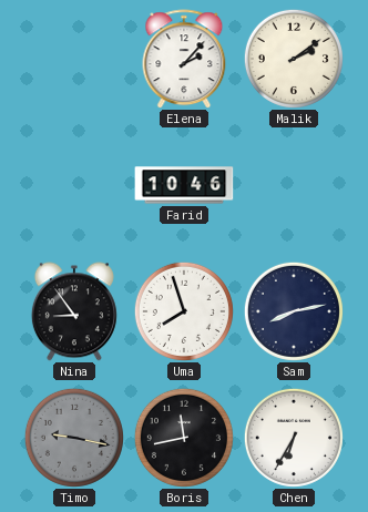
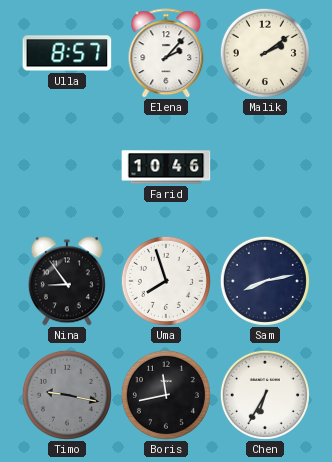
Ulla: none -> 8:57 (67, 53)
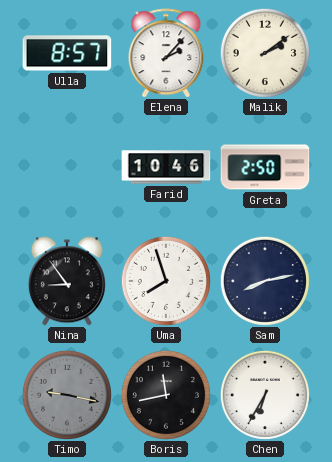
Greta: none -> 2:50 (265, 167)
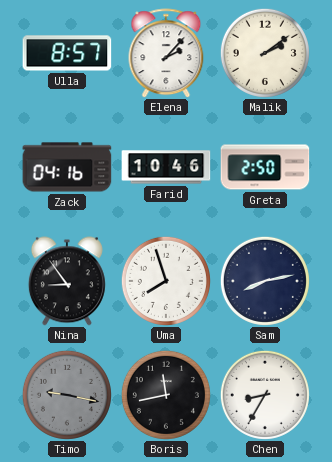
Zack: none -> 04:16 (67, 167)
Chen: 6:35 -> 8:35 (265, 395)
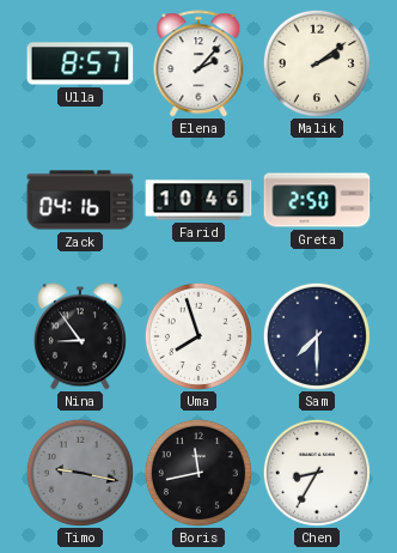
Sam: 8:13 -> 7:30 (317, 336)
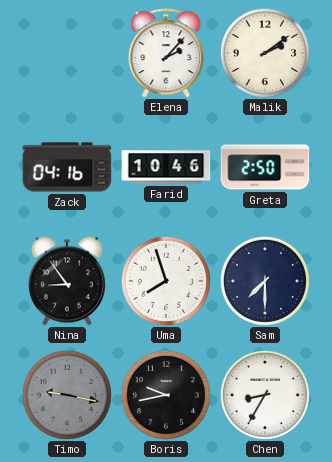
Ulla: 8:57 -> none (80, 63)
Boris: 11:43 -> 9:43 (166, 395)
